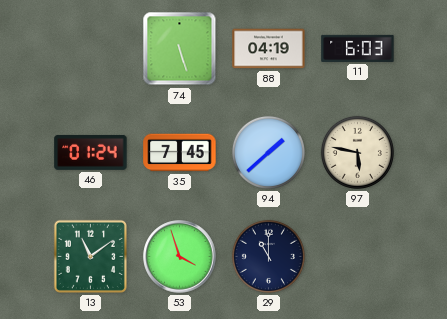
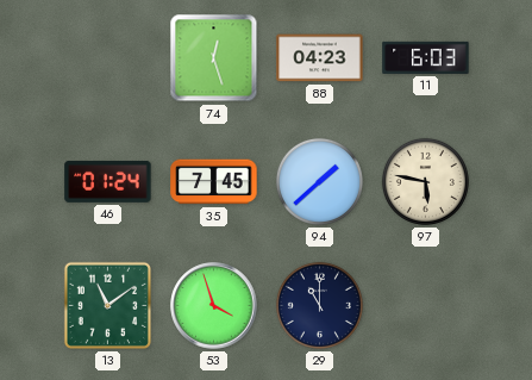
74: 5:27 -> 12:27 (214, 58)
88: 04:19 -> 04:23 (320, 58)
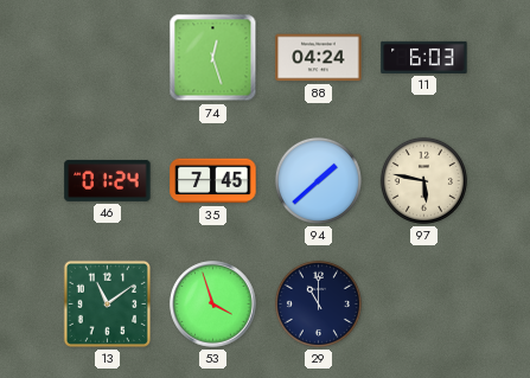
88: 04:23 -> 04:24 (319, 58)
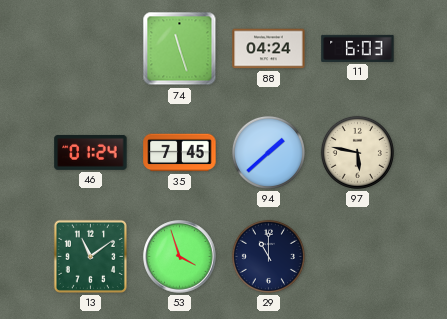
74: 12:27 -> 11:27 (180, 49)
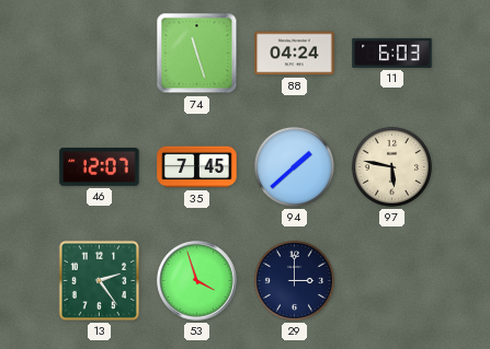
46: 01:24 -> 12:07 (100, 166)
13: 11:09 -> 2:24 (99, 280)
29: 11:00 -> 3:00 (294, 280)
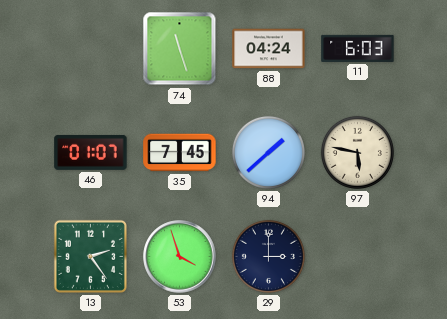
46: 12:07 -> 01:07 (91, 152)
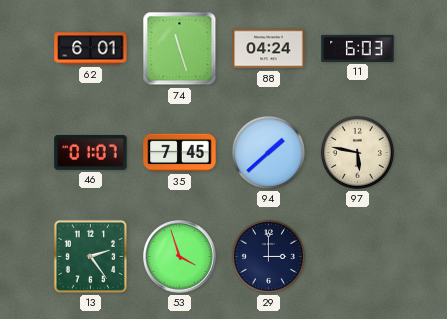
62: none -> 6:01 (91, 49)
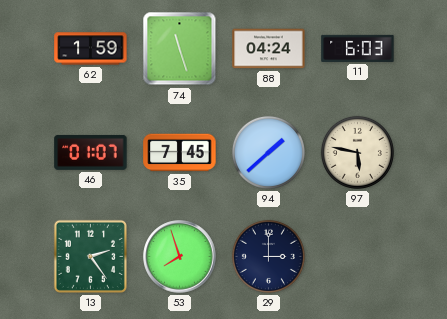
62: 6:01 -> 1:59 (91, 49)
53: 3:57 -> 7:57 (180, 257)
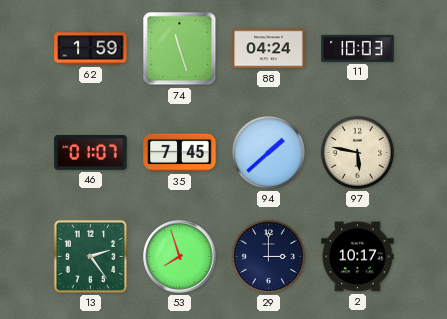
11: 6:03 -> 10:03 (358, 48)
2: none -> 10:17 (358, 257)
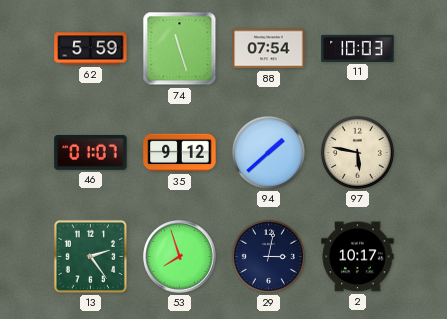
62: 1:59 -> 5:59 (91, 49)
88: 04:24 -> 07:54 (269, 49)
35: 7:45 -> 9:12 (180, 153)
29: 3:00 -> 3:02 (268, 256)
